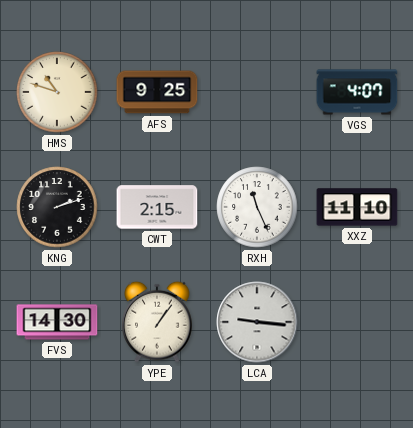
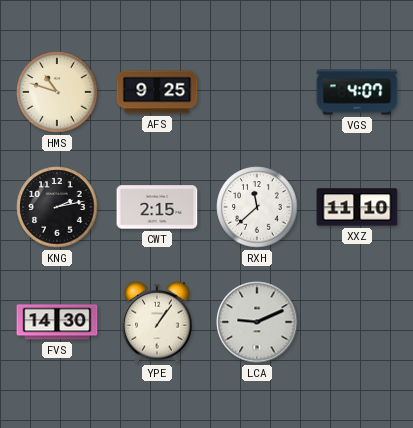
KNG: 2:12 -> 2:13 (57, 207)
RXH: 11:26 -> 11:38 (257, 207)
LCA: 9:16 -> 9:11 (257, 322)
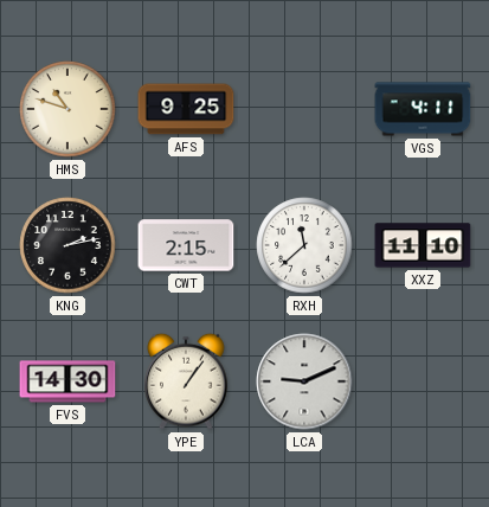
VGS: 4:07 -> 4:11 (423, 109)
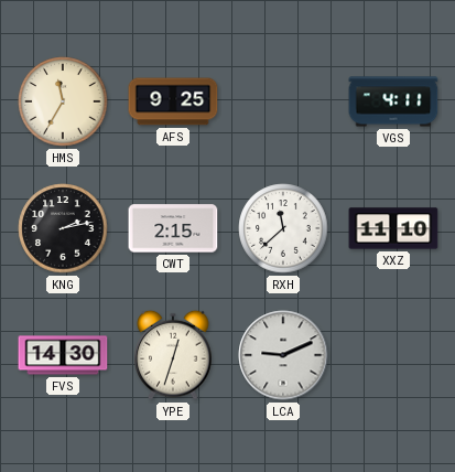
HMS: 10:48 -> 11:35 (63, 101)
YPE: 1:06 -> 12:33 (173, 355)
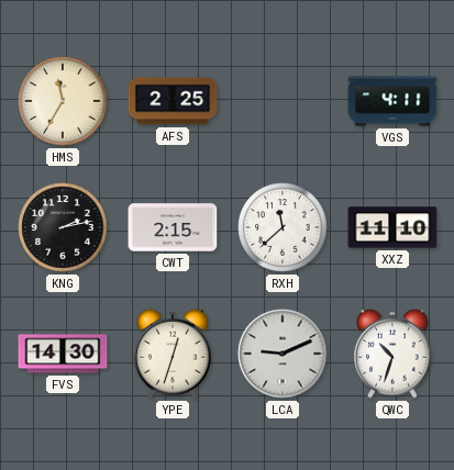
AFS: 9:25 -> 2:25 (173, 101)
QWC: none -> 10:33 (392, 354)
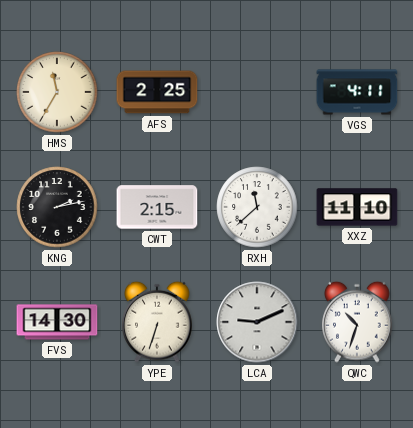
YPE: 12:33 -> 6:33 (157, 322)
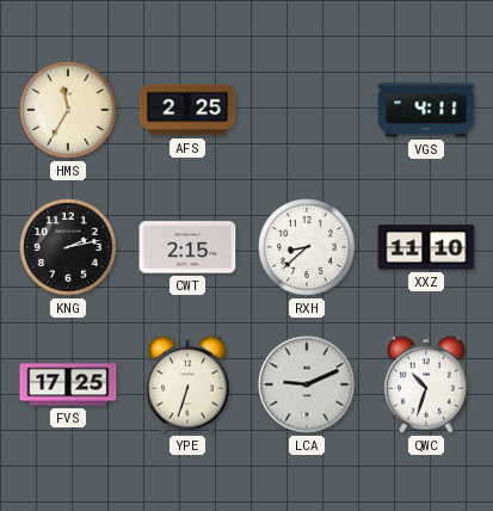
RXH: 11:38 -> 8:38 (307, 247)
FVS: 14:30 -> 17:25 (68, 384)
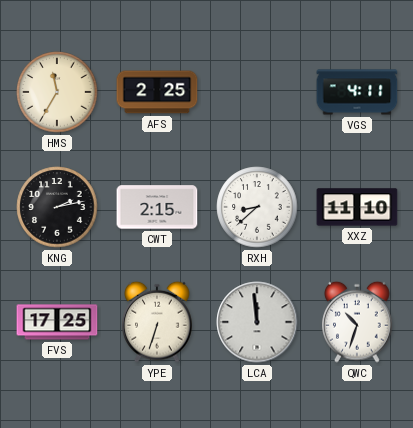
LCA: 9:11 -> 11:59 (257, 322)
